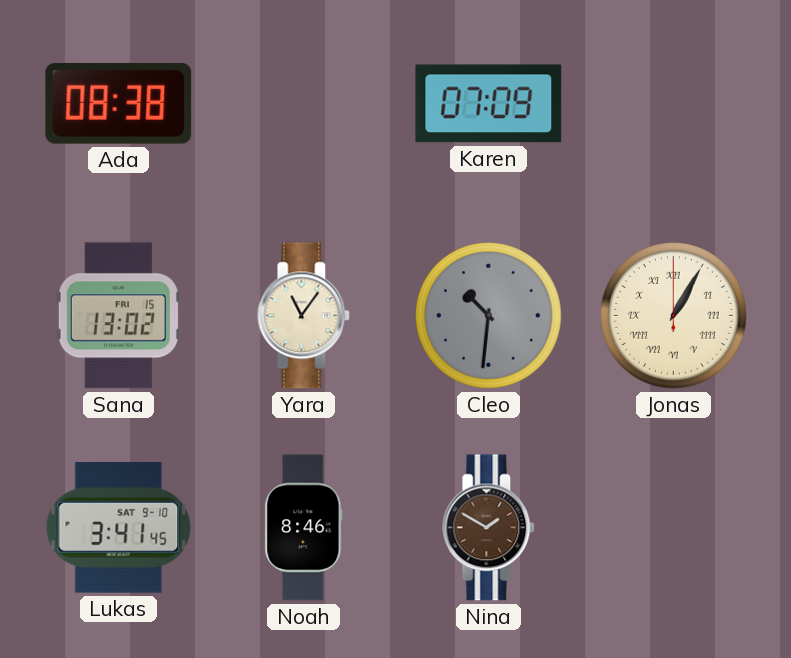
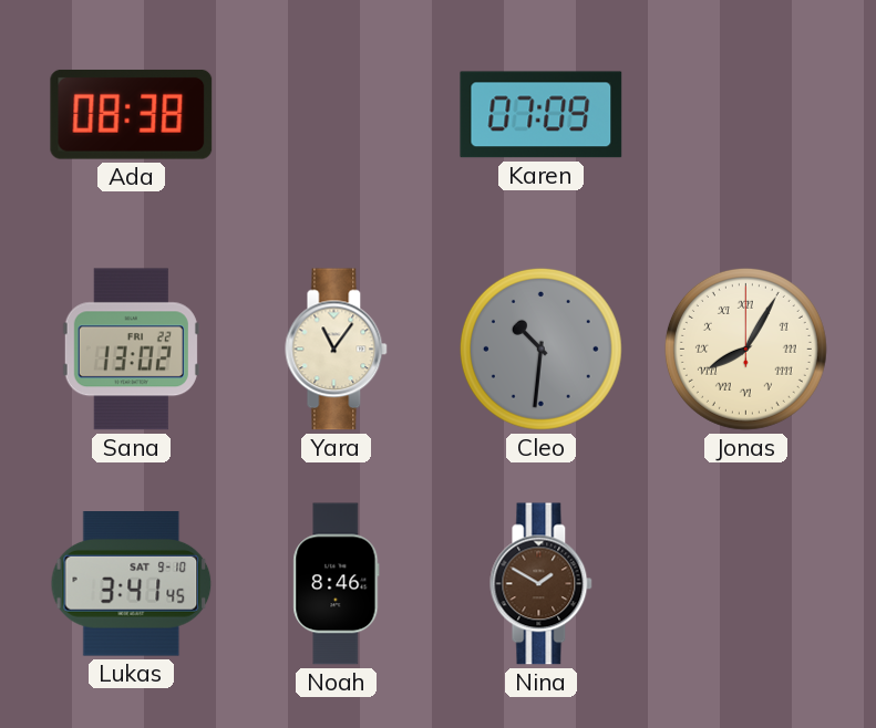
Sana date: FRI 15 -> FRI 22 (131, 350)
Jonas: 1:05 -> 8:05 (745, 349)
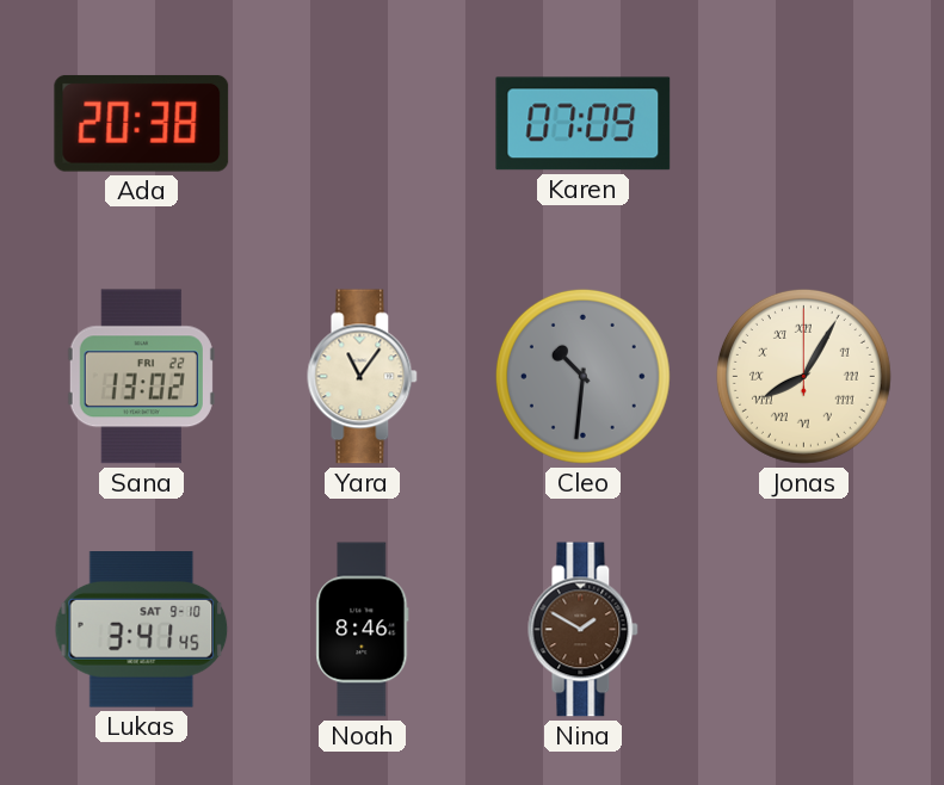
Ada: 08:38 -> 20:38 (142, 123)
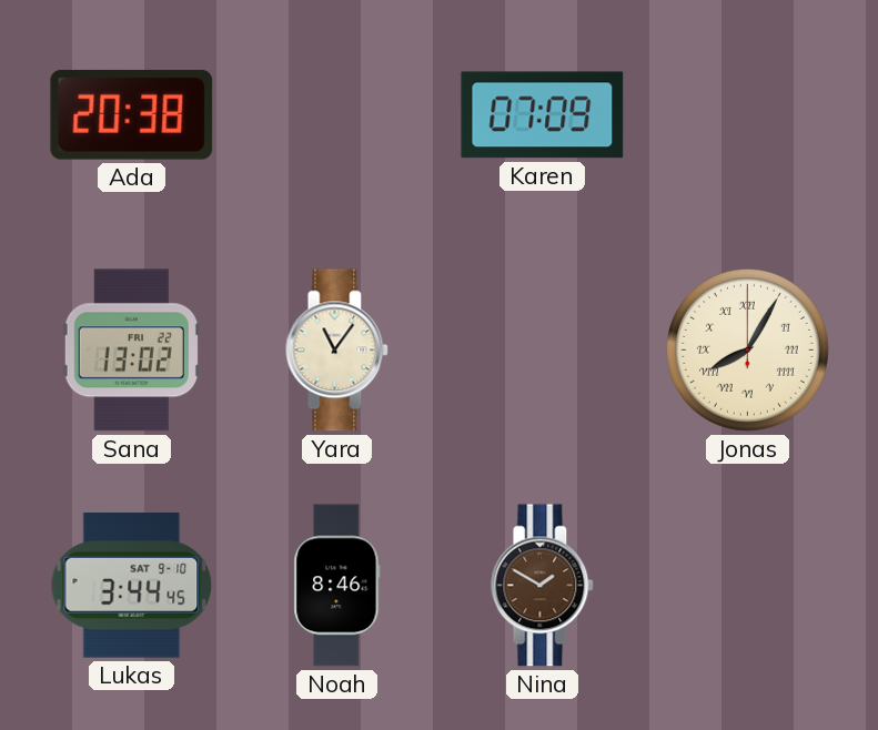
Cleo: 10:31 -> none (582, 376)
Lukas: 3:41 -> 3:44 (132, 586)
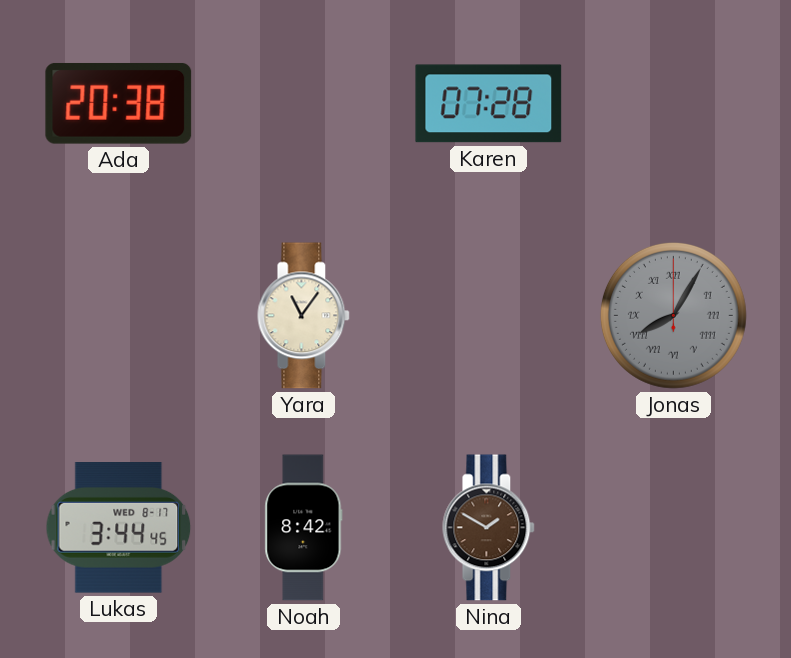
Karen: 07:09 -> 07:28 (489, 104)
Sana: 13:02 -> none (131, 351)
Jonas dial: cream -> grey (673, 315)
Lukas date: SAT 9-10 -> WED 8-17 (119, 528)
Noah: 8:46 -> 8:42 (304, 528)
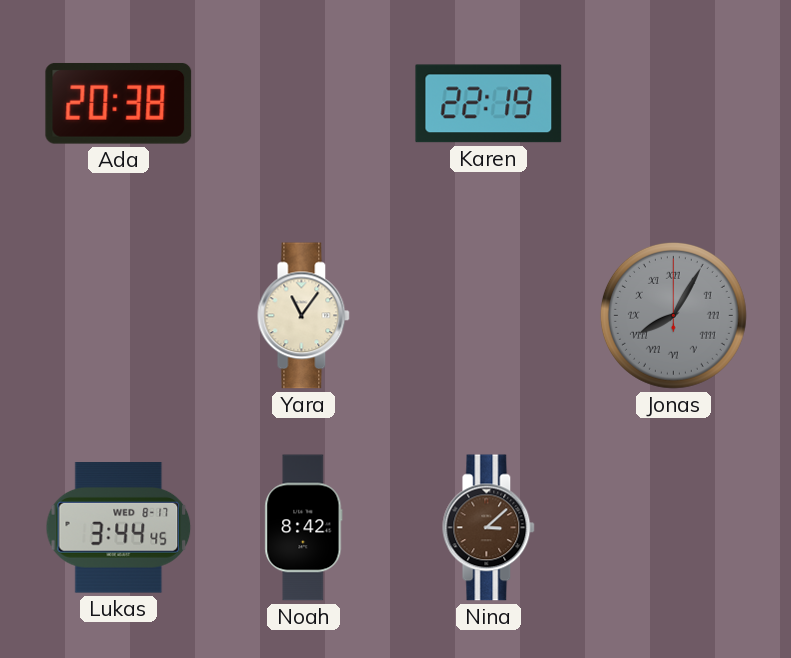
Karen: 07:28 -> 22:19 (489, 104)
Nina: 1:50 -> 3:08 (489, 528)
